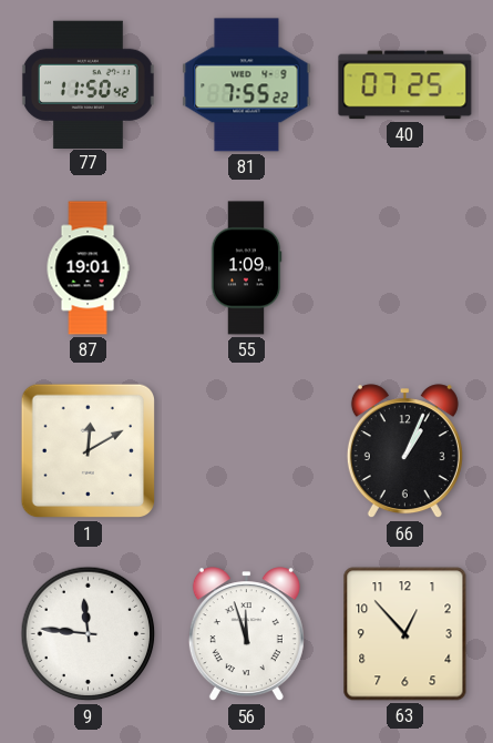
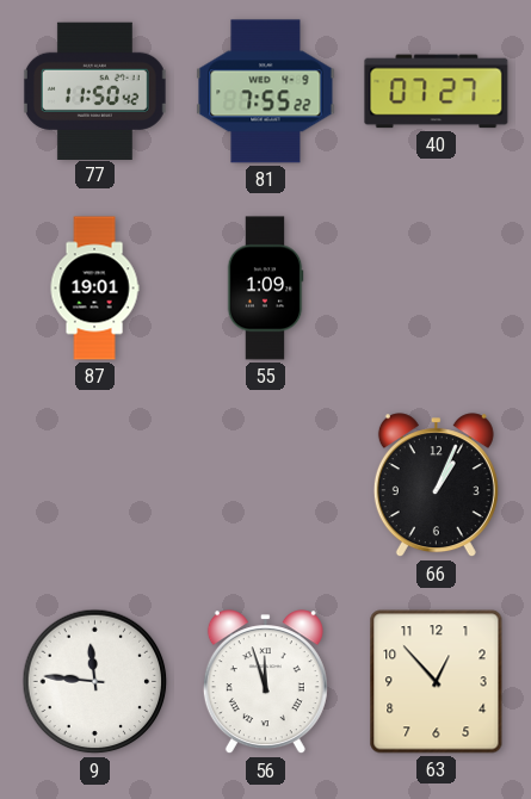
40: 07:25 -> 07:27 (437, 92)
1: 12:10 -> none (89, 451)
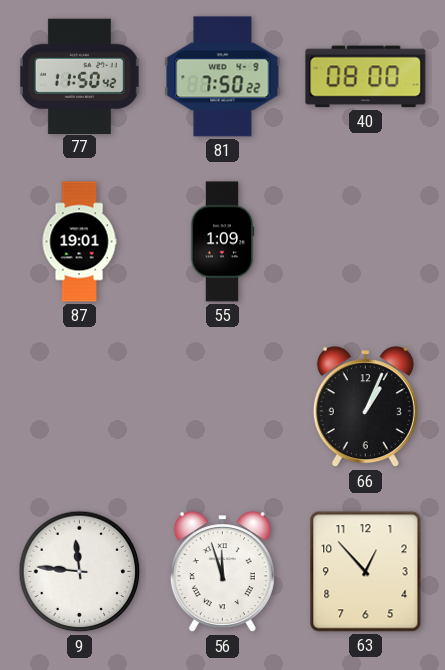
81: 7:55 -> 7:50 (223, 77)
40: 07:27 -> 08:00 (366, 77)
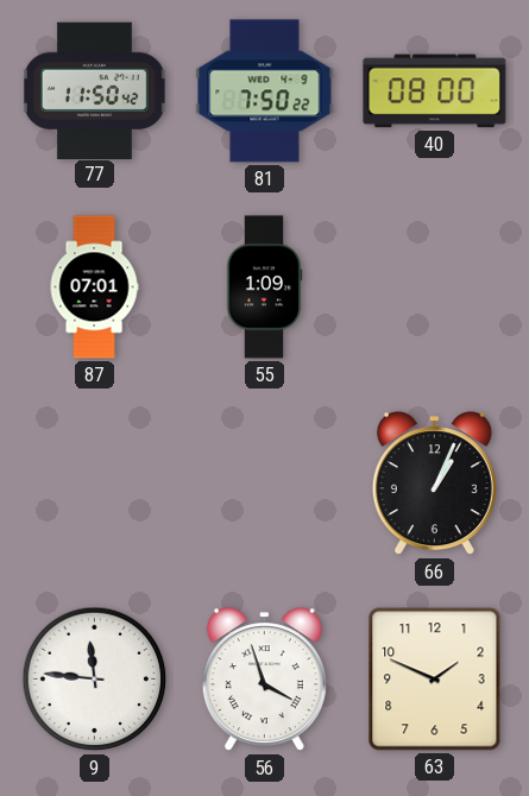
87: 19:01 -> 07:01 (94, 288)
56: 11:57 -> 3:57 (264, 680)
63: 12:53 -> 1:49 (435, 680)
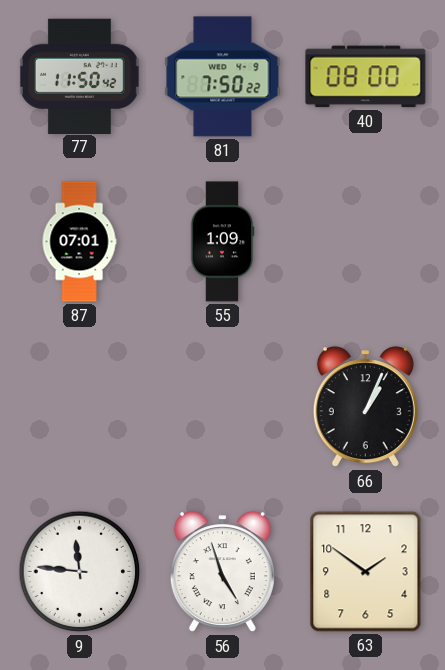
56: 3:57 -> 4:57 (222, 572)
63: 1:49 -> 1:51 (366, 572)
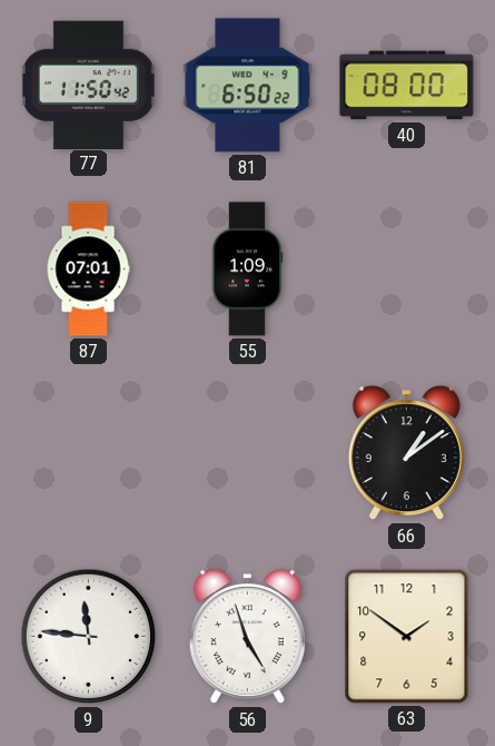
81: 7:50 -> 6:50 (248, 86)
66: 1:04 -> 1:09 (406, 453)
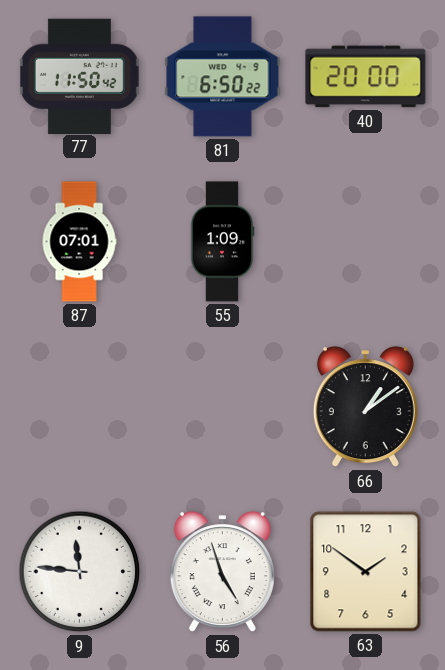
40: 08:00 -> 20:00 (366, 77)
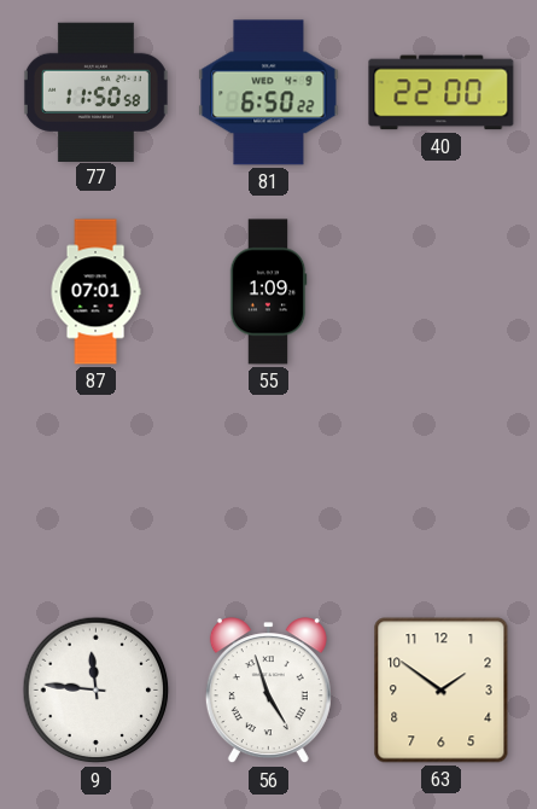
77: 11:50:42 -> 11:50:58 (95, 92)
40: 20:00 -> 22:00 (442, 93)
66: 1:09 -> none (365, 407)
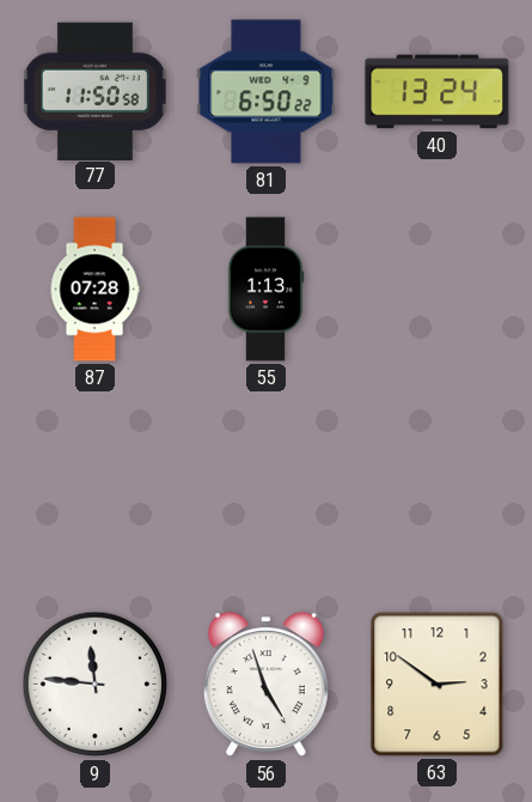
40: 22:00 -> 13:24 (438, 92)
87: 07:01 -> 07:28 (94, 290)
55: 1:09 -> 1:13 (265, 290)
63: 1:51 -> 2:51 (438, 685)
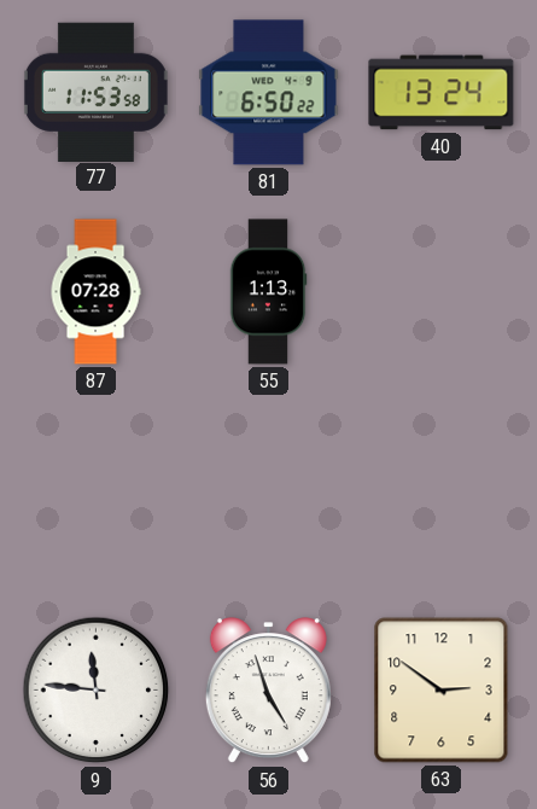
77: 11:50 -> 11:53 (95, 92)
